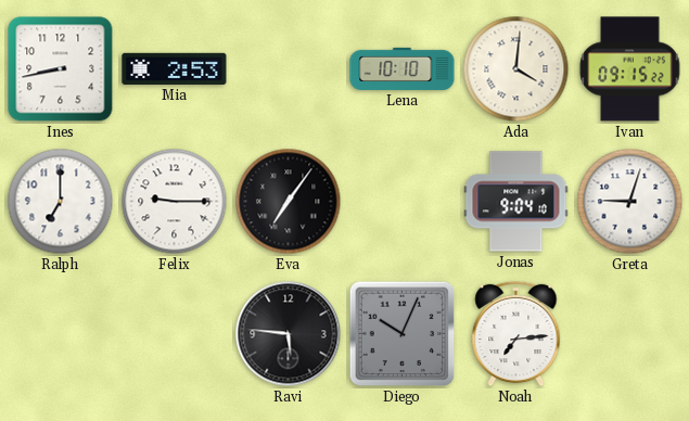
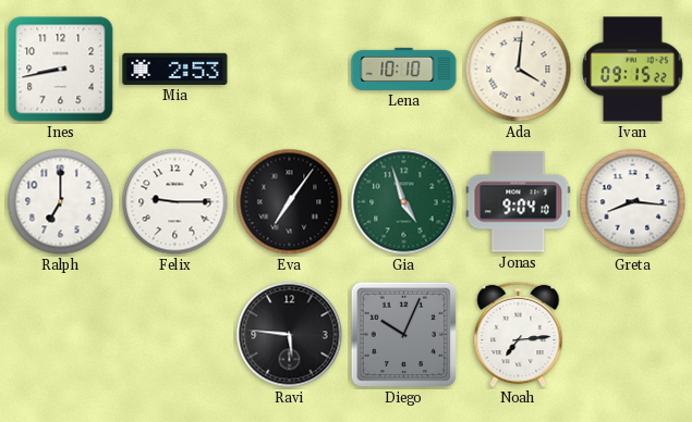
Gia: none -> 4:57 (404, 202)
Greta: 9:03 -> 8:16 (633, 202)
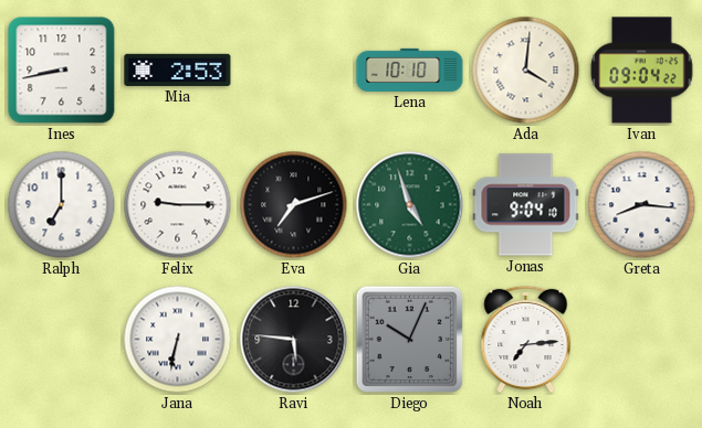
Ivan: 09:15 -> 09:04 (642, 71)
Eva: 7:06 -> 7:12 (294, 205)
Jana: none -> 6:32 (178, 340)
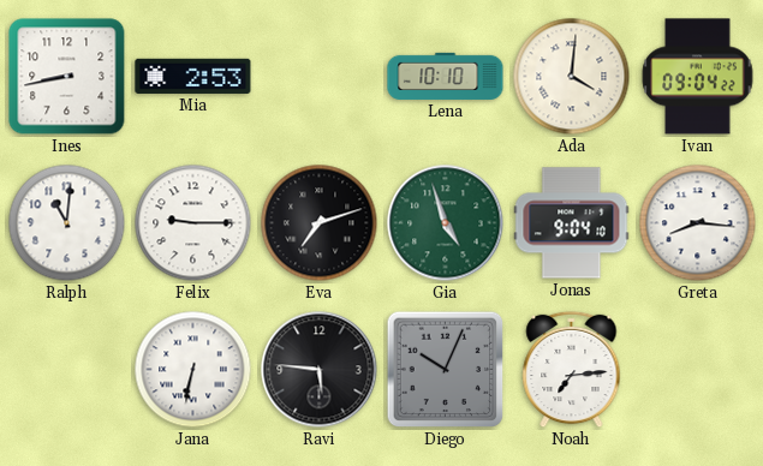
Ralph: 7:00 -> 11:01 (67, 223)
